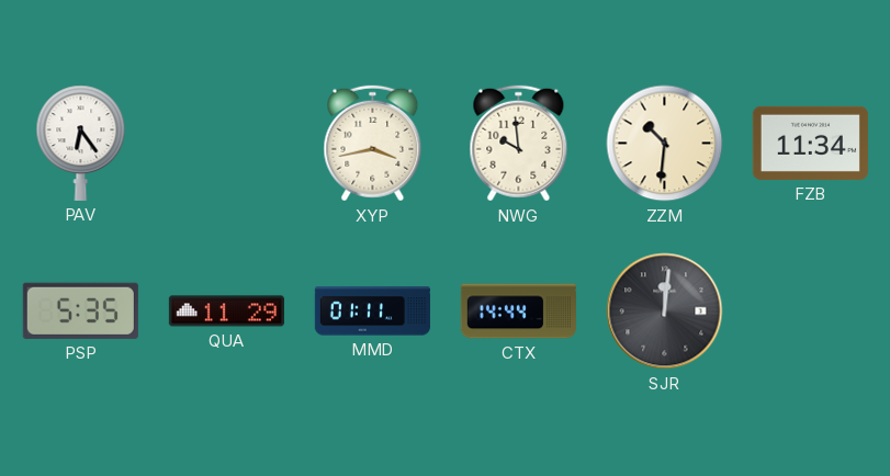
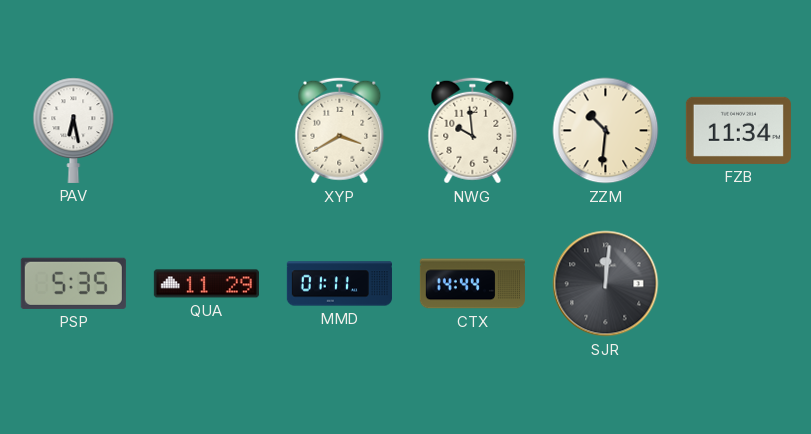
PAV: 6:24 -> 6:28 (74, 130)
XYP: 3:43 -> 3:40 (340, 131)
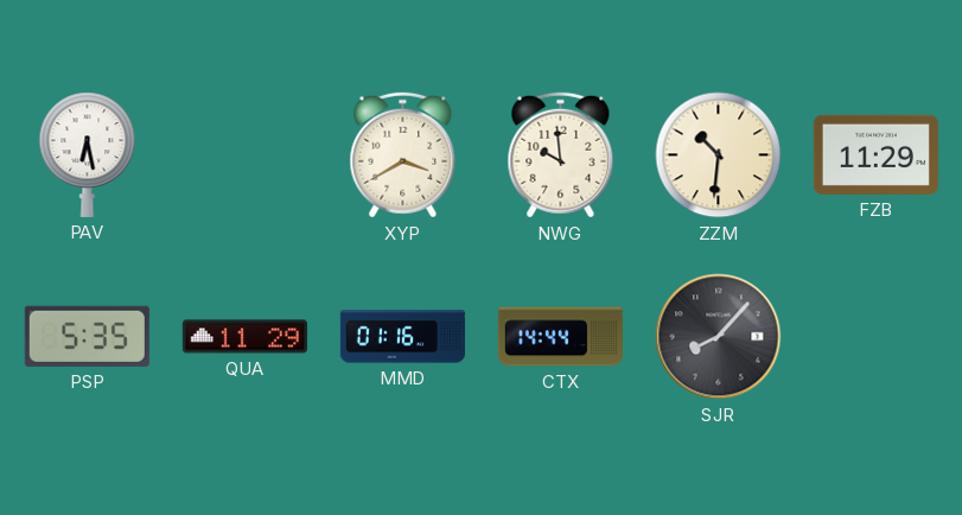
FZB: 11:34 -> 11:29 (875, 154)
MMD: 01:11 -> 01:16 (402, 337)
SJR: 12:01 -> 8:07 (719, 337)
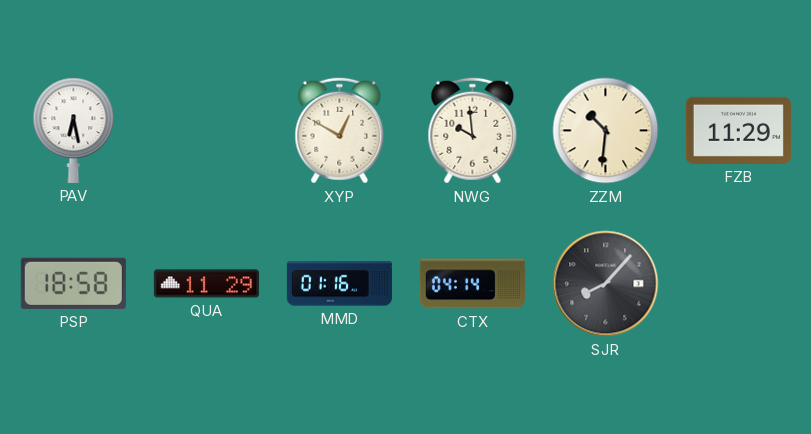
XYP: 3:40 -> 12:50 (340, 131)
PSP: 5:35 -> 18:58 (73, 283)
CTX: 14:44 -> 04:14 (472, 284)
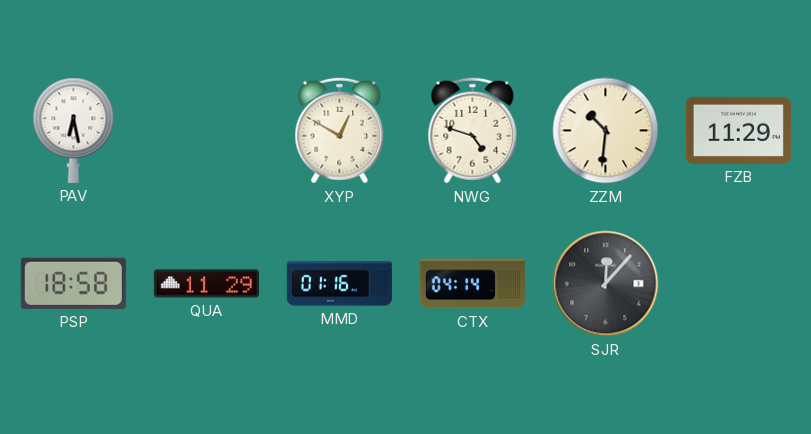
NWG: 9:59 -> 4:48 (473, 131)
SJR: 8:07 -> 12:07 (606, 284)
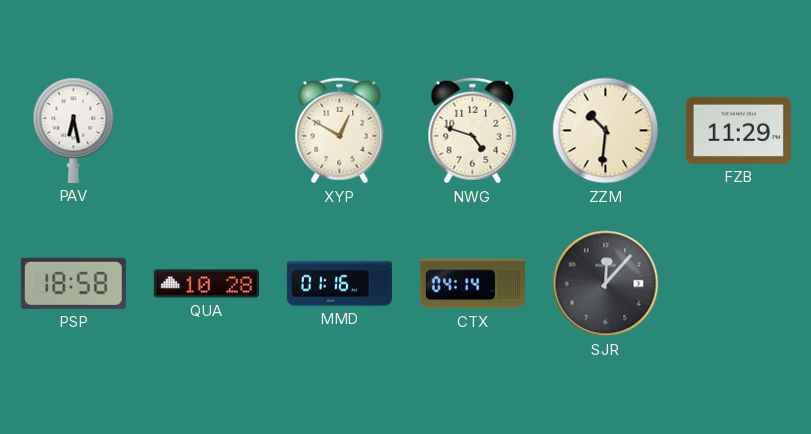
QUA: 11:29 -> 10:28 (206, 284)
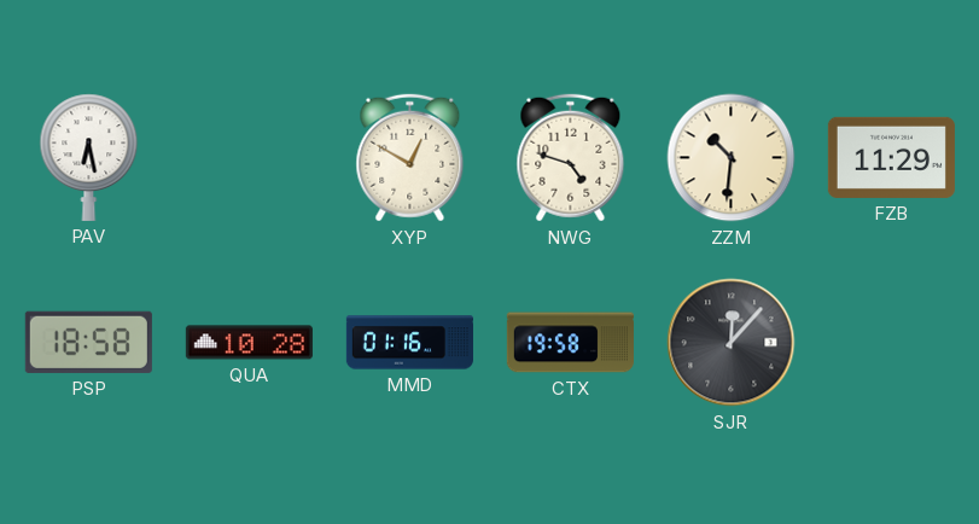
CTX: 04:14 -> 19:58 (570, 343)
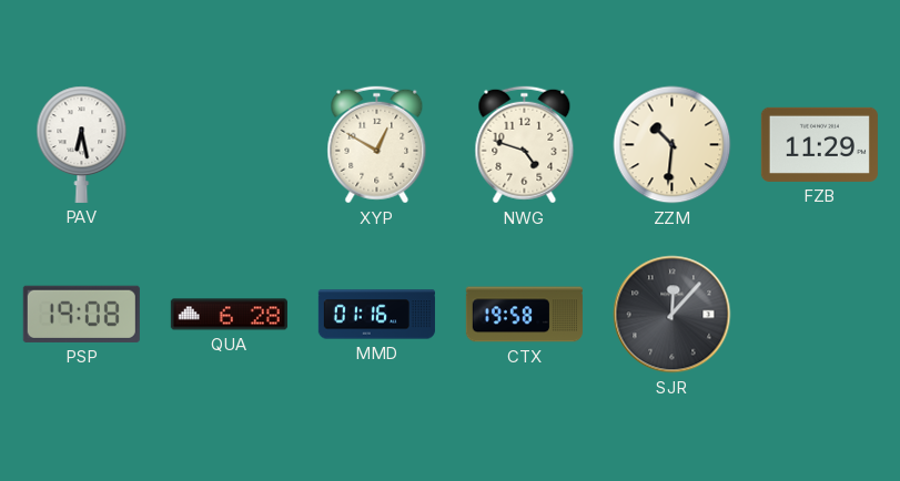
PSP: 18:58 -> 19:08 (81, 314)
QUA: 10:28 -> 6:28 (229, 315)
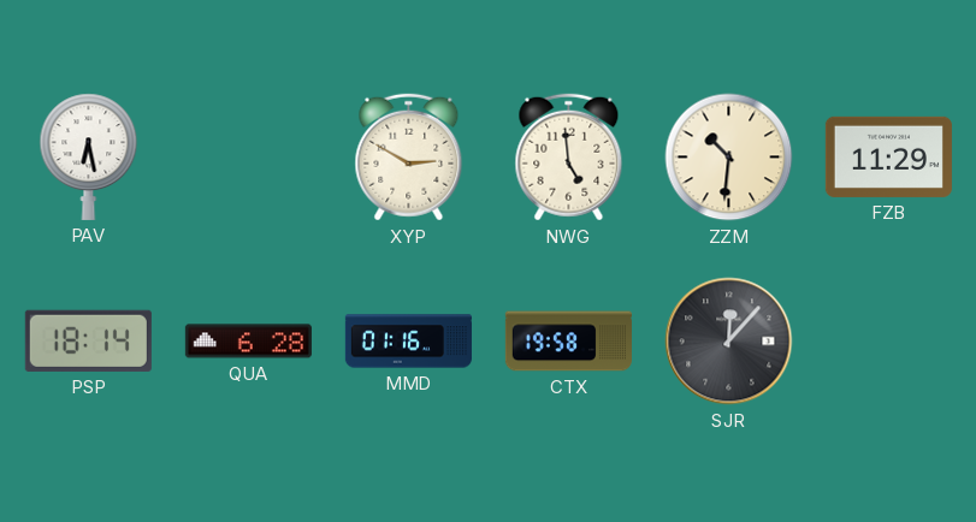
XYP: 12:50 -> 2:50 (409, 158)
NWG: 4:48 -> 4:59 (569, 158)
PSP: 19:08 -> 18:14 (88, 340)
